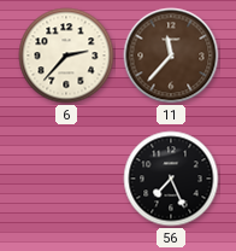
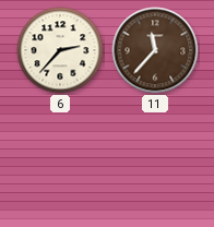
56: 7:26 -> none (171, 179)
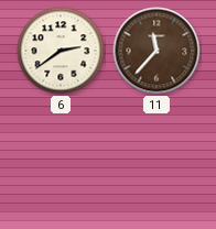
6: 2:37 -> 2:39 (61, 51)
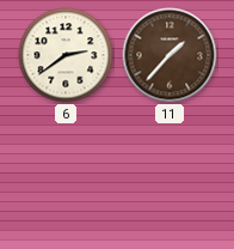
11: 11:37 -> 1:37 (170, 55)
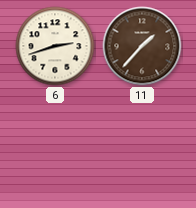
6: 2:39 -> 2:42 (55, 46)
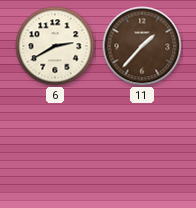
6: 2:42 -> 2:40 (55, 46)
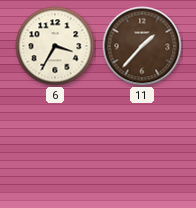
6: 2:40 -> 3:35 (55, 46)
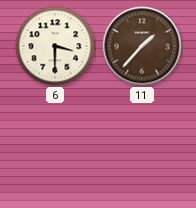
6: 3:35 -> 3:30 (55, 46)
